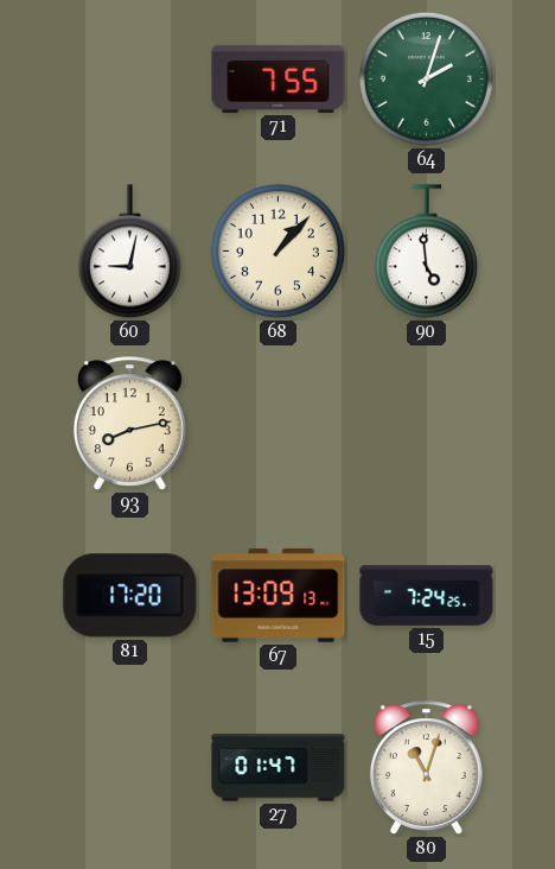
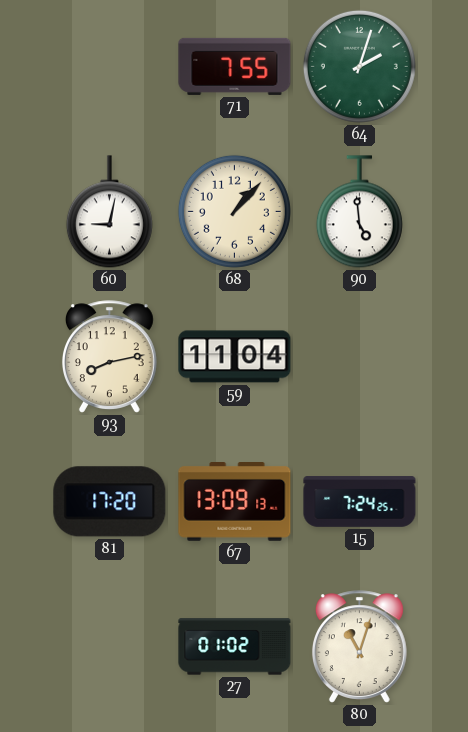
59: none -> 11:04 (235, 357)
27: 01:47 -> 01:02 (235, 647)
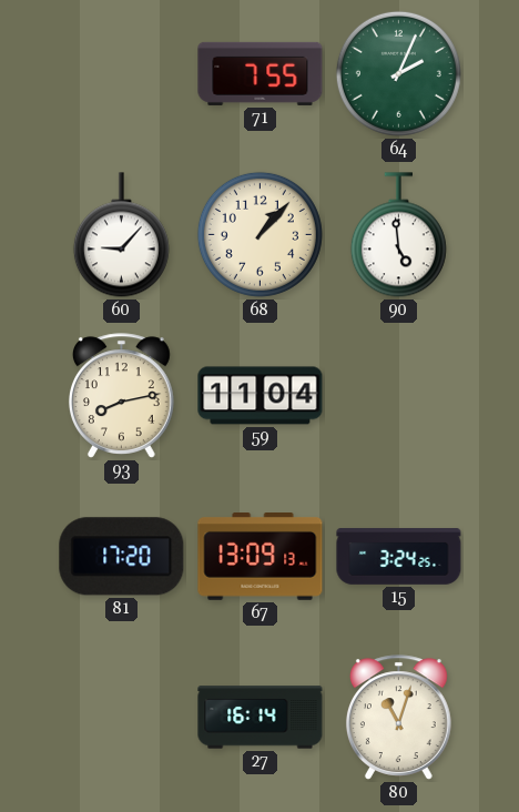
64: 2:03 -> 2:04 (398, 73)
60: 9:02 -> 9:07 (121, 235)
15: 7:24 -> 3:24 (399, 557)
27: 01:02 -> 16:14 (261, 718)
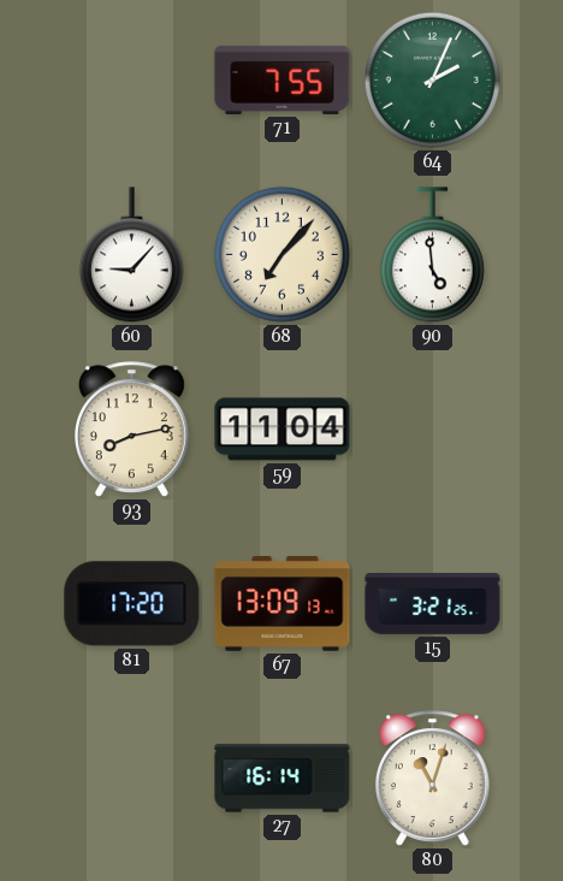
68: 1:07 -> 7:07 (281, 254)
15: 3:24 -> 3:21 (433, 604)
